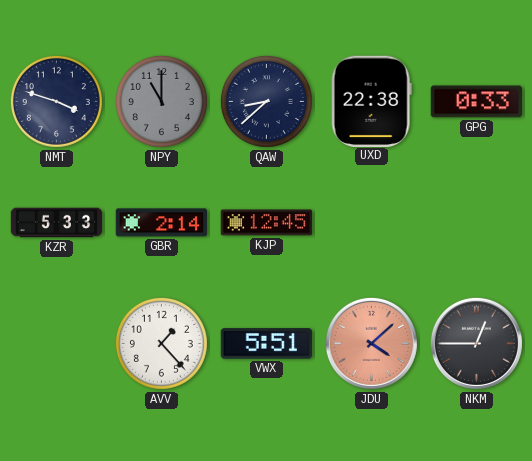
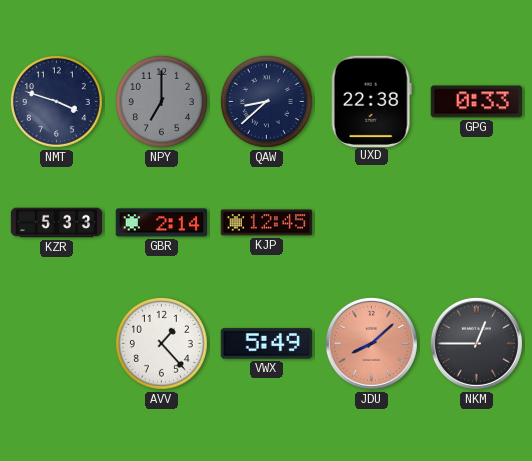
NPY: 11:00 -> 7:00 (161, 101)
VWX: 5:51 -> 5:49 (267, 344)
JDU: 4:08 -> 8:08 (371, 343)
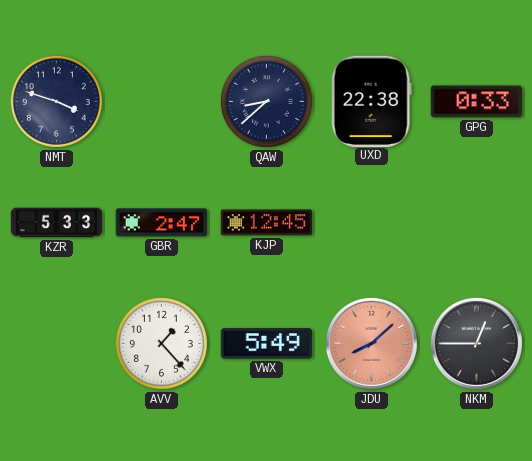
NPY: 7:00 -> none (161, 101)
GBR: 2:14 -> 2:47 (162, 223)
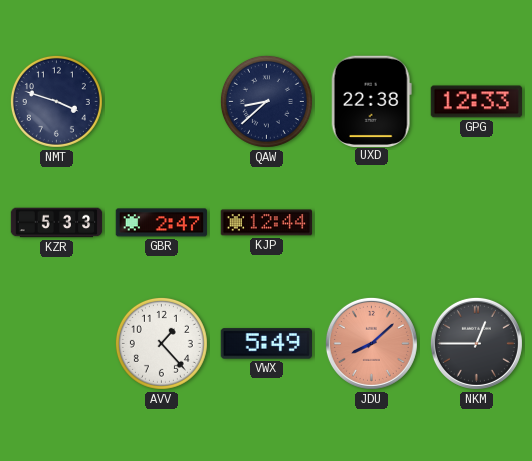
GPG: 0:33 -> 12:33 (477, 102)
KJP: 12:45 -> 12:44 (267, 223)
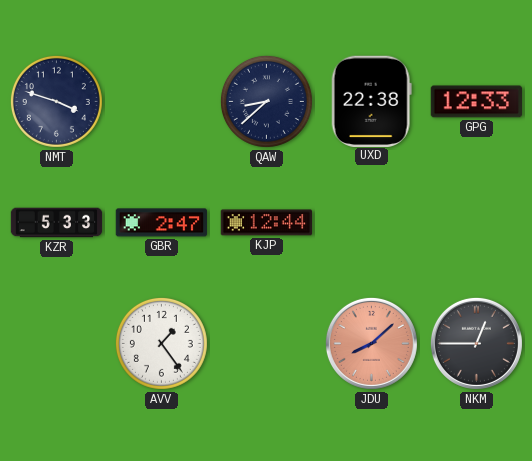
AVV: 1:23 -> 1:24 (161, 343)
VWX: 5:49 -> none (267, 344)
